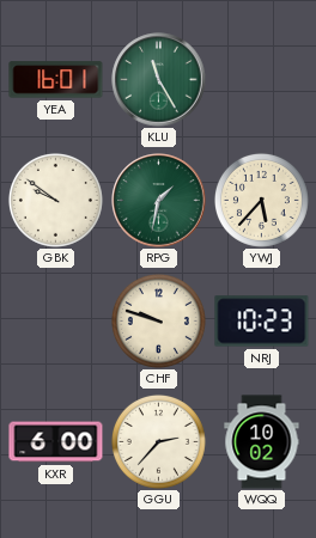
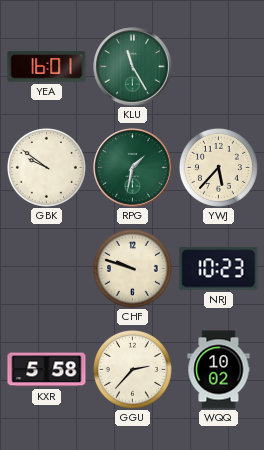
KXR: 6:00 -> 5:58 (47, 370)
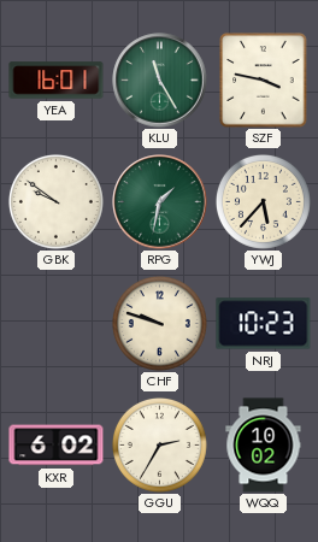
SZF: none -> 3:47 (264, 81)
KXR: 5:58 -> 6:02 (57, 446)
GGU: 2:37 -> 2:35 (159, 444)
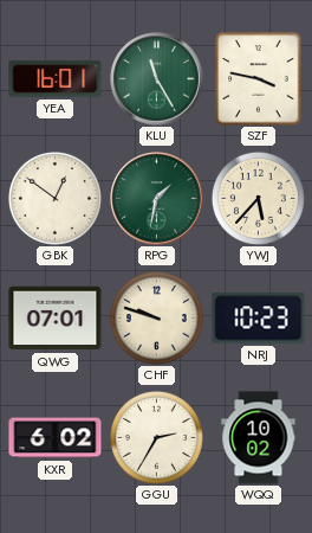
GBK: 9:51 -> 12:51 (54, 198)
QWG: none -> 07:01 (56, 319)
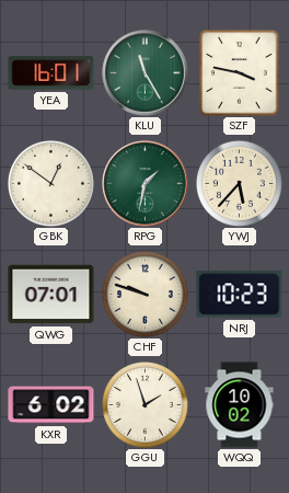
GGU: 2:35 -> 1:57 (144, 404)
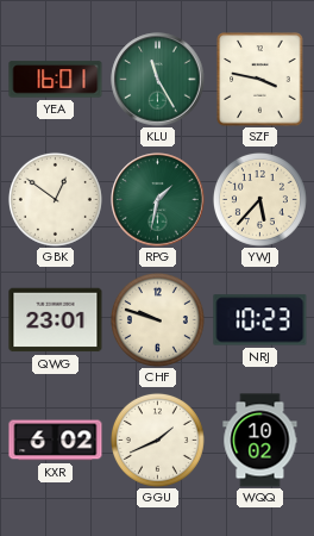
QWG: 07:01 -> 23:01 (56, 320)
GGU: 1:57 -> 1:41 (157, 440)
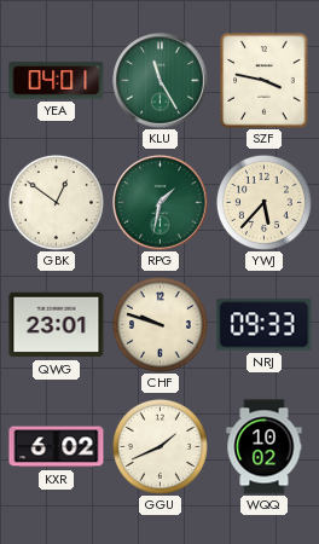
YEA: 16:01 -> 04:01 (57, 81)
NRJ: 10:23 -> 09:33 (265, 325)
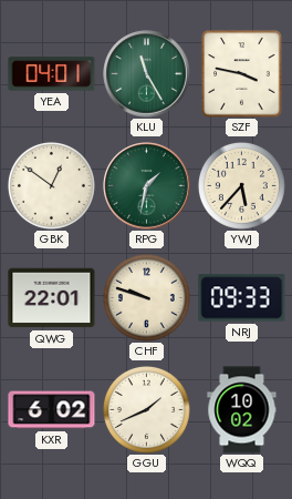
QWG: 23:01 -> 22:01 (52, 298)
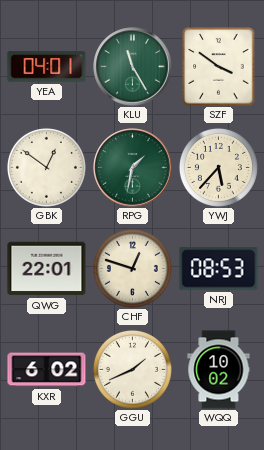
SZF: 3:47 -> 3:51 (219, 67)
CHF: 9:48 -> 12:48 (132, 268)
NRJ: 09:33 -> 08:53 (219, 269)
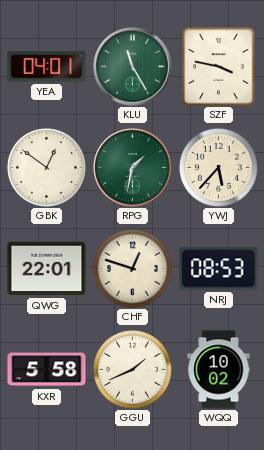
SZF: 3:51 -> 3:47 (219, 67)
KXR: 6:02 -> 5:58 (47, 370)
